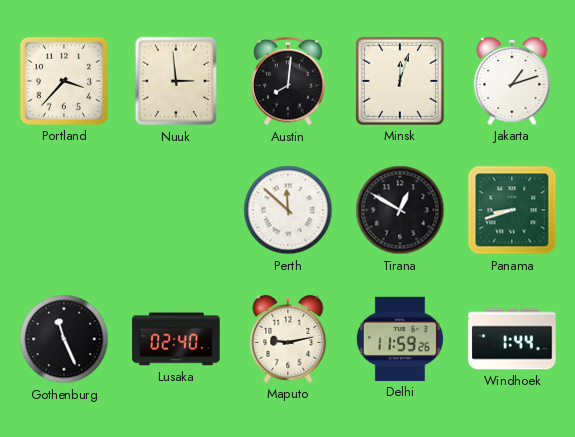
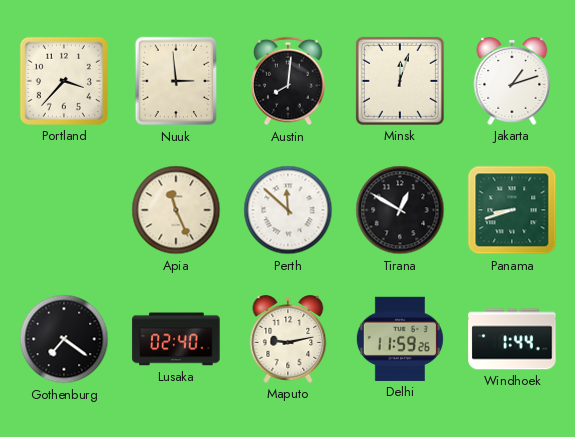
Apia: none -> 11:26 (176, 210)
Gothenburg: 11:26 -> 7:21 (64, 339)
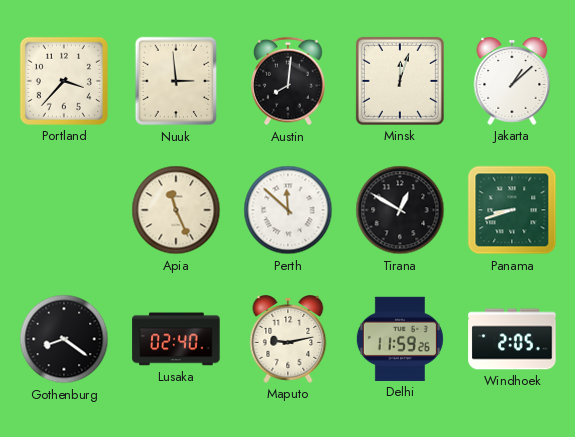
Jakarta: 1:12 -> 1:08 (512, 81)
Gothenburg: 7:21 -> 8:21 (64, 339)
Windhoek: 1:44 -> 2:05 (512, 339)
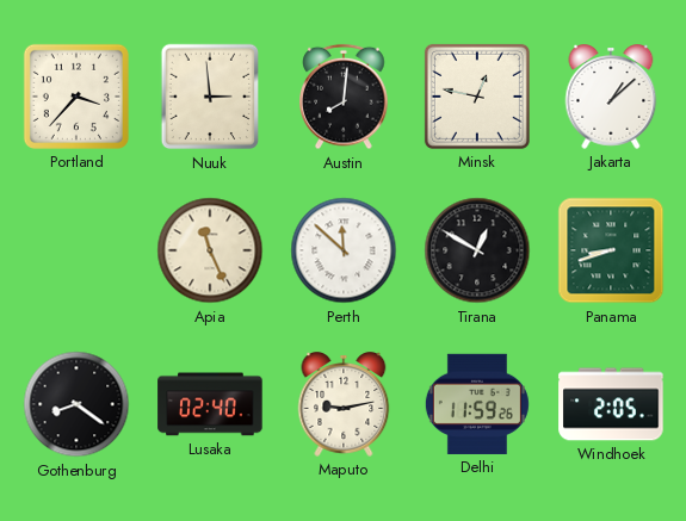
Minsk: 12:03 -> 12:47 (477, 97)
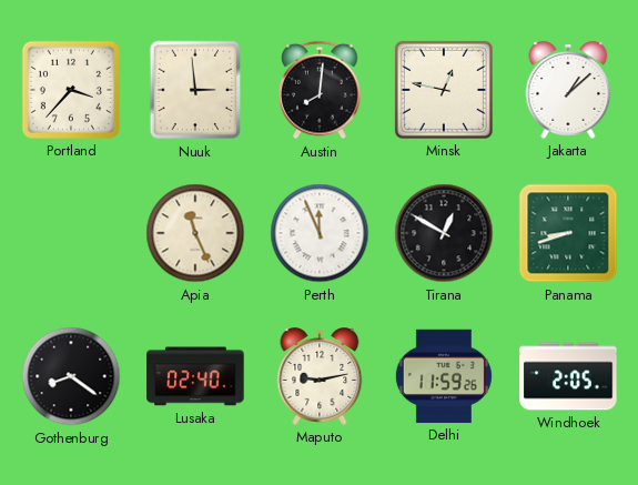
Perth: 11:52 -> 11:56 (320, 233)
